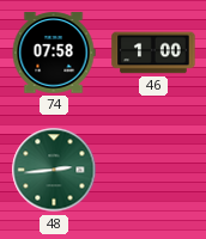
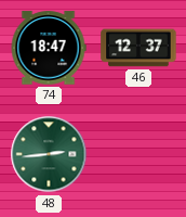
74: 07:58 -> 18:47 (49, 48)
46: 1:00 -> 12:37 (138, 48)
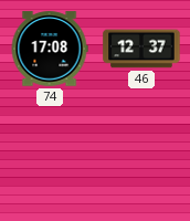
74: 18:47 -> 17:08 (50, 49)
48: 2:44 -> none (49, 154)
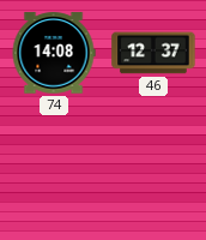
74: 17:08 -> 14:08 (54, 53)
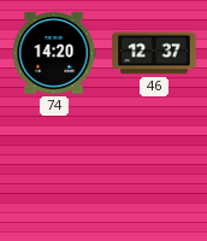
74: 14:08 -> 14:20 (54, 53)
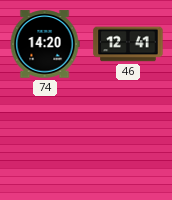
46: 12:37 -> 12:41 (128, 44)
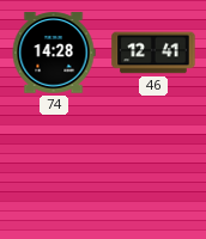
74: 14:20 -> 14:28 (54, 53)
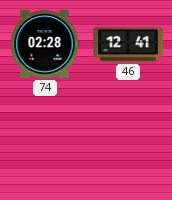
74: 14:28 -> 02:28 (45, 44)
